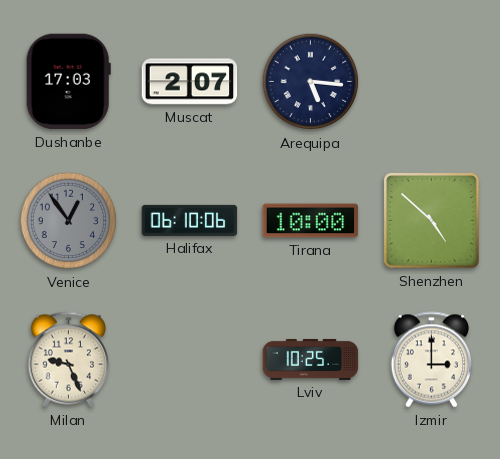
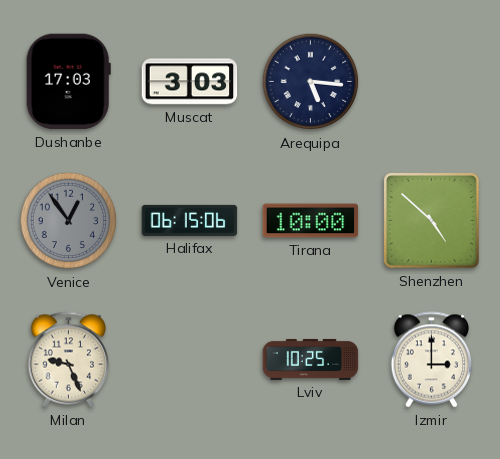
Muscat: 2:07 -> 3:03 (190, 82)
Halifax: 06:10 -> 06:15 (190, 220)
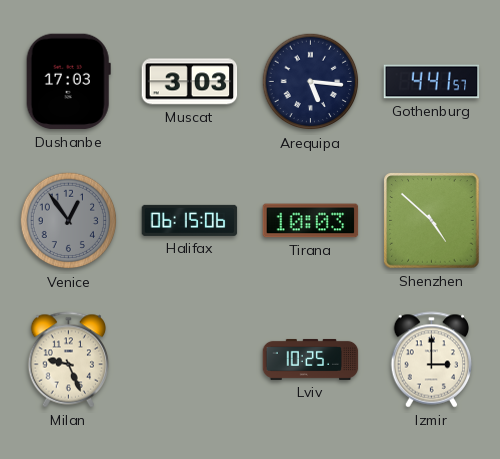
Gothenburg: none -> 4:41 (432, 82)
Tirana: 10:00 -> 10:03 (311, 221)
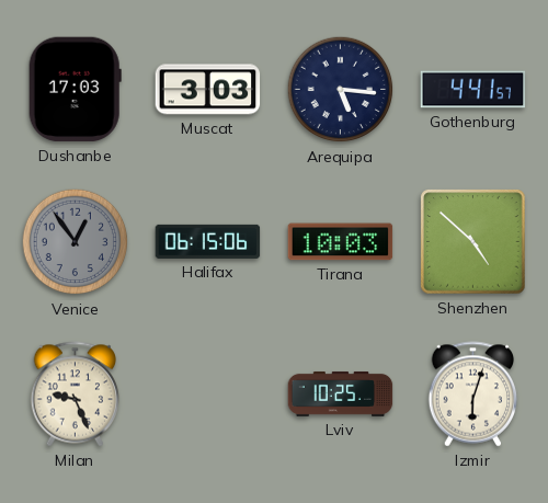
Izmir: 3:00 -> 6:03 (473, 395)
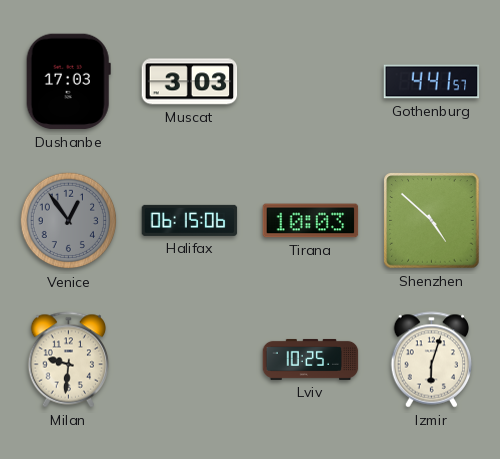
Arequipa: 5:16 -> none (341, 90)
Milan: 9:26 -> 9:31 (69, 360)
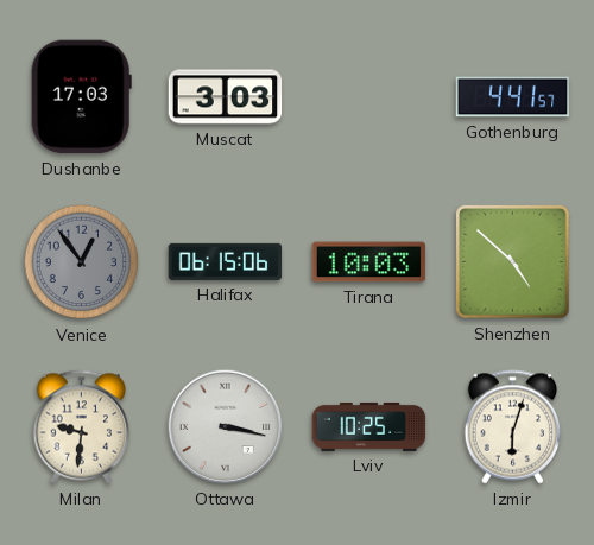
Ottawa: none -> 3:17 (226, 427)
